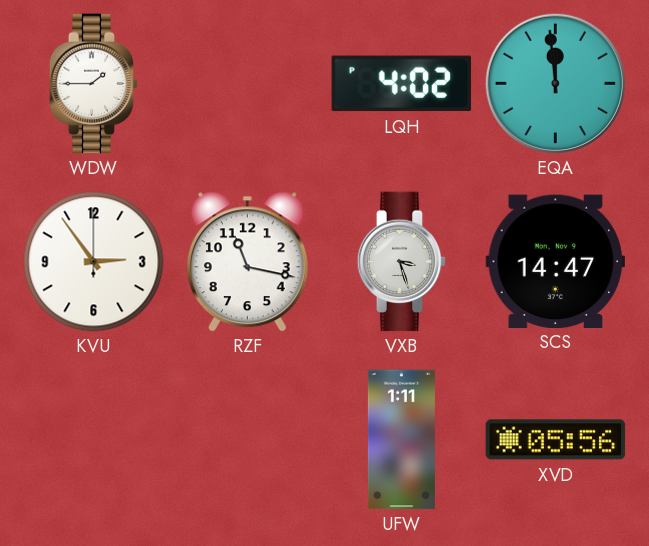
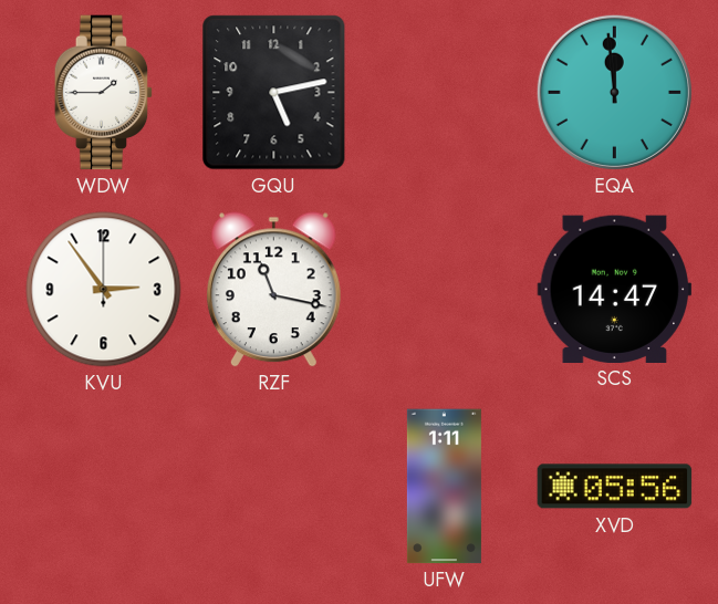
GQU: none -> 5:13 (274, 93)
LQH: 4:02 -> none (402, 84)
VXB: 3:27 -> none (402, 262)
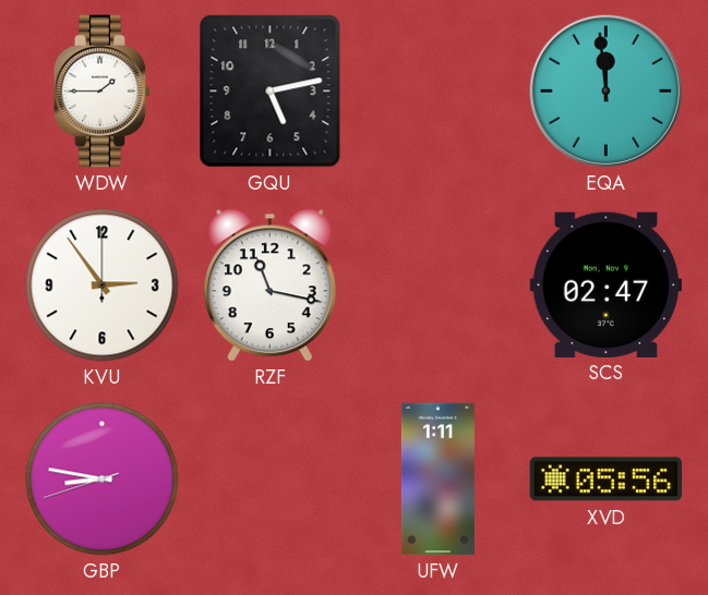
SCS: 14:47 -> 02:47 (607, 284)
GBP: none -> 8:46 (103, 479)
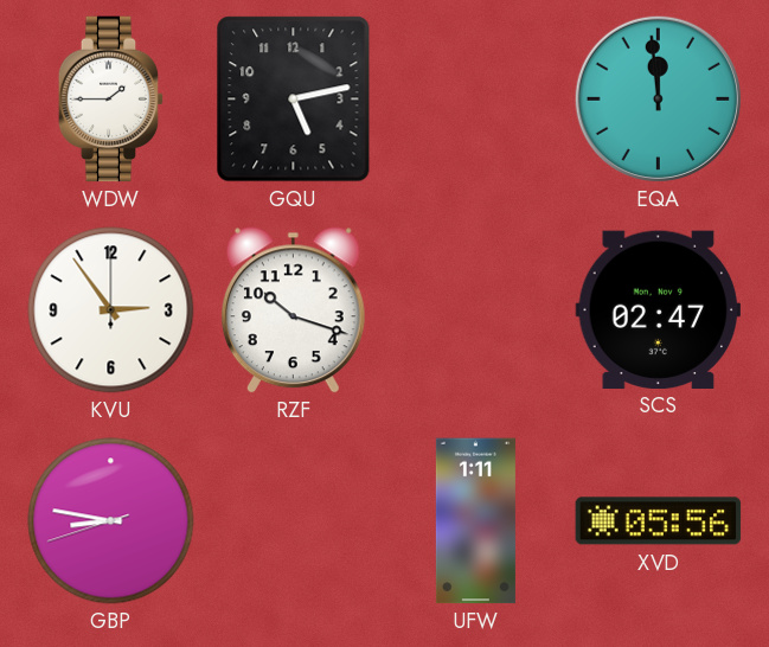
RZF: 11:17 -> 10:18 (293, 310)
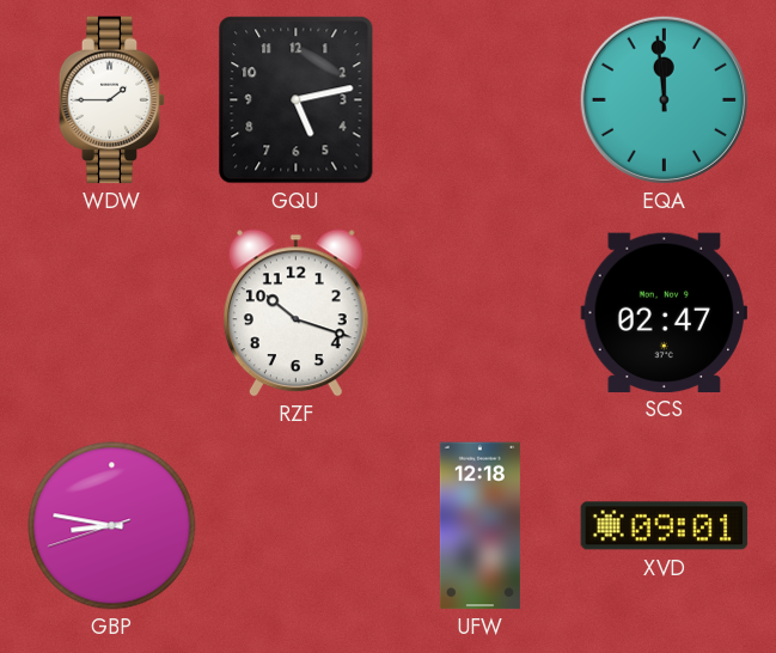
KVU: 2:54 -> none (111, 310)
UFW: 1:11 -> 12:18 (479, 526)
XVD: 05:56 -> 09:01 (665, 526)
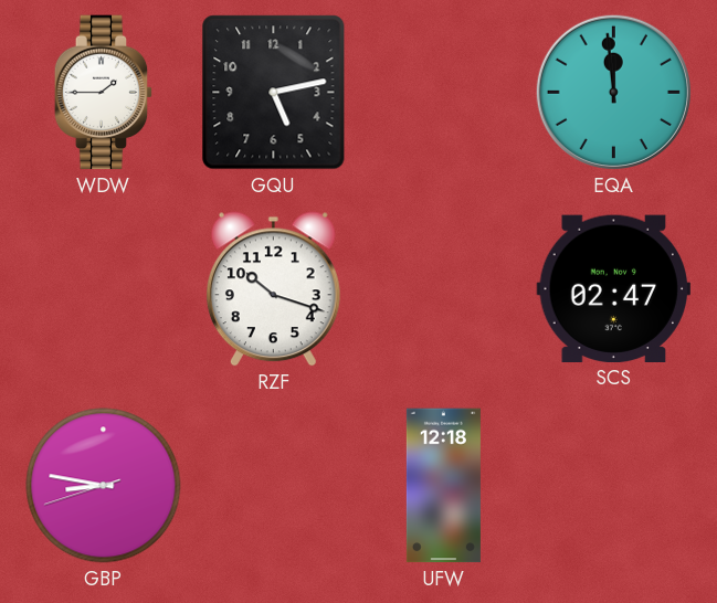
XVD: 09:01 -> none (665, 526)
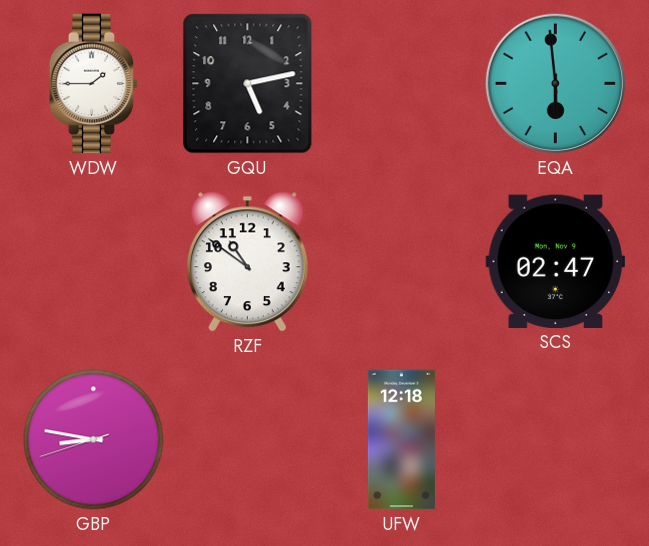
EQA: 11:59 -> 5:59 (555, 83)
RZF: 10:18 -> 10:51 (247, 262)
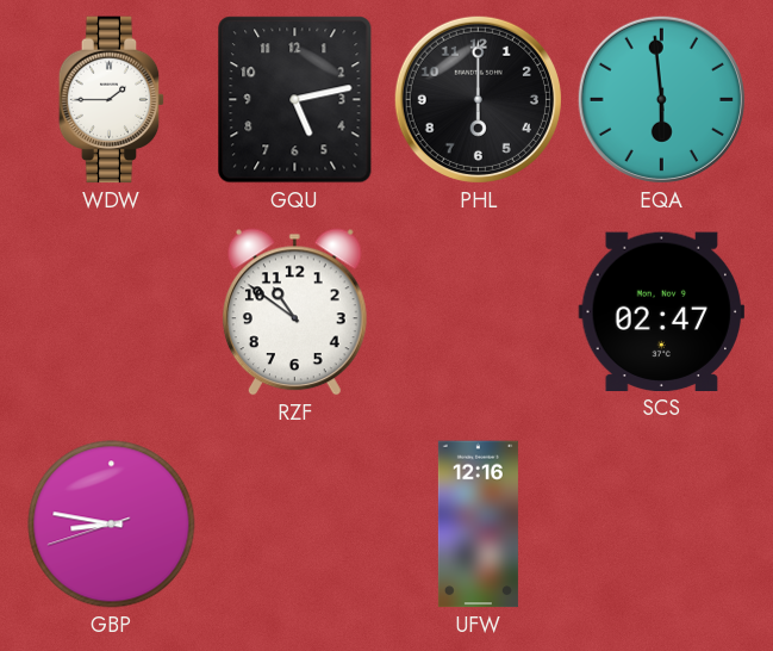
PHL: none -> 6:00 (478, 99)
UFW: 12:18 -> 12:16 (478, 525)
